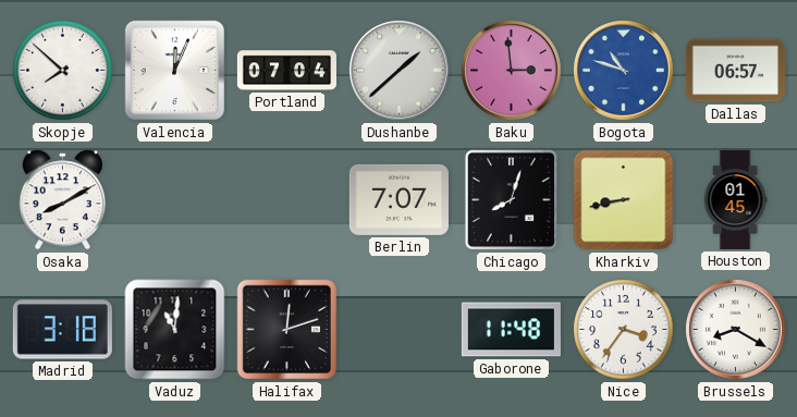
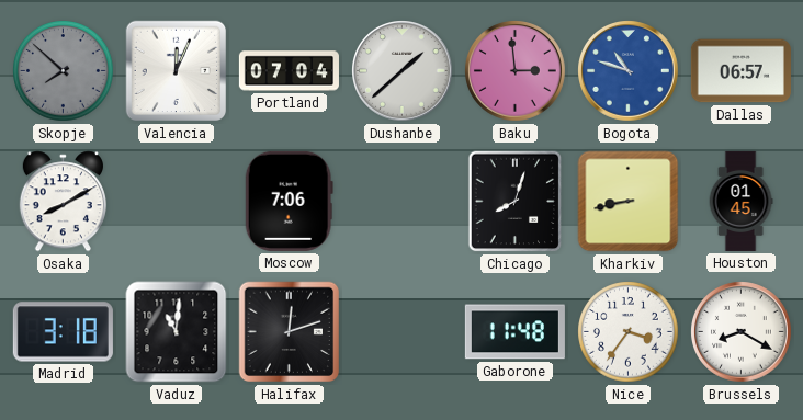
Skopje dial: white -> grey (64, 71)
Moscow: none -> 7:06 (289, 201)
Berlin: 7:07 -> none (398, 199)
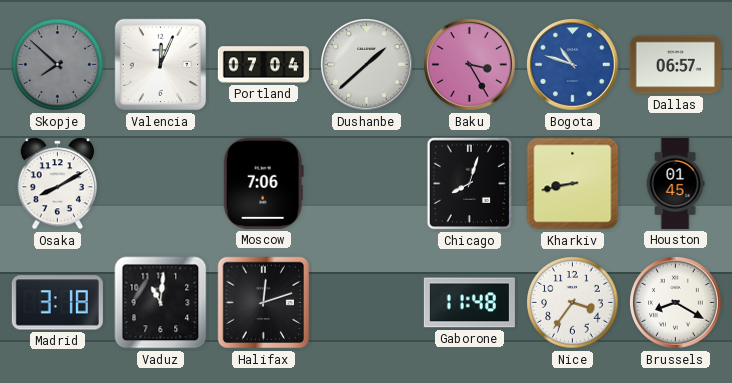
Baku: 2:59 -> 3:25 (470, 65)
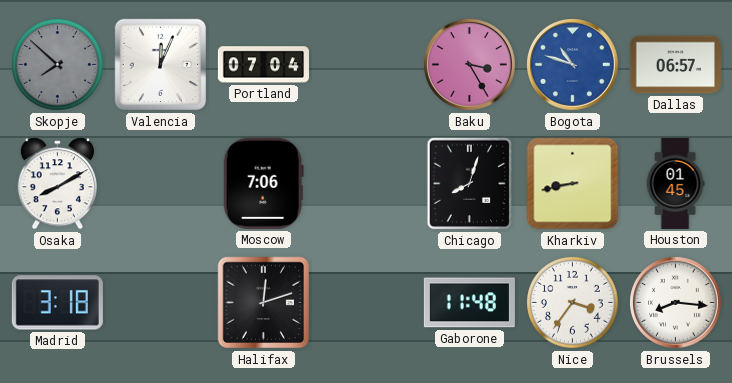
Dushanbe: 1:38 -> none (367, 65)
Vaduz: 11:01 -> none (161, 303)
Brussels: 8:20 -> 8:16 (676, 303)
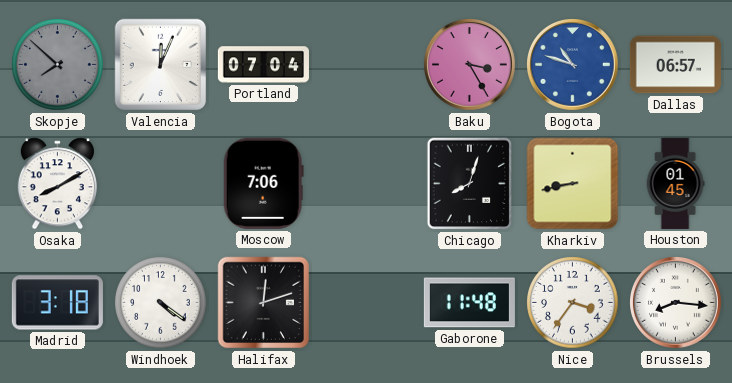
Windhoek: none -> 4:21 (161, 303)
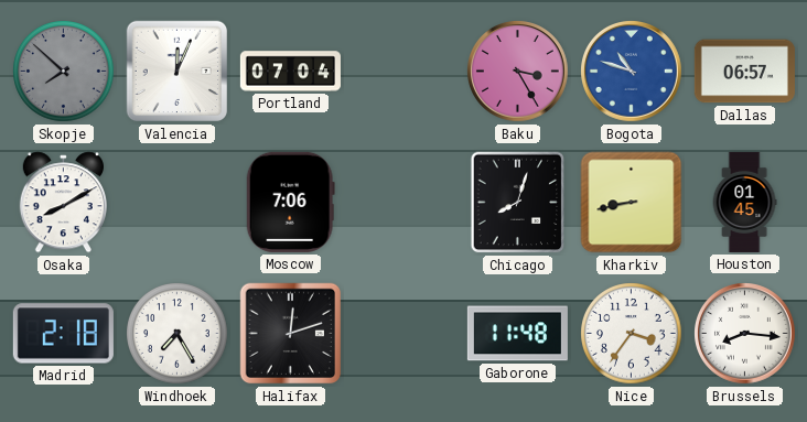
Madrid: 3:18 -> 2:18 (63, 334)
Windhoek: 4:21 -> 7:25 (177, 334)
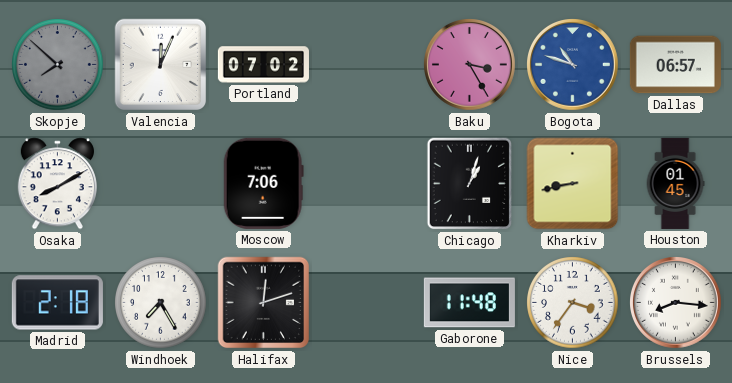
Portland: 07:04 -> 07:02 (263, 65)
Chicago: 8:03 -> 1:03 (470, 184)
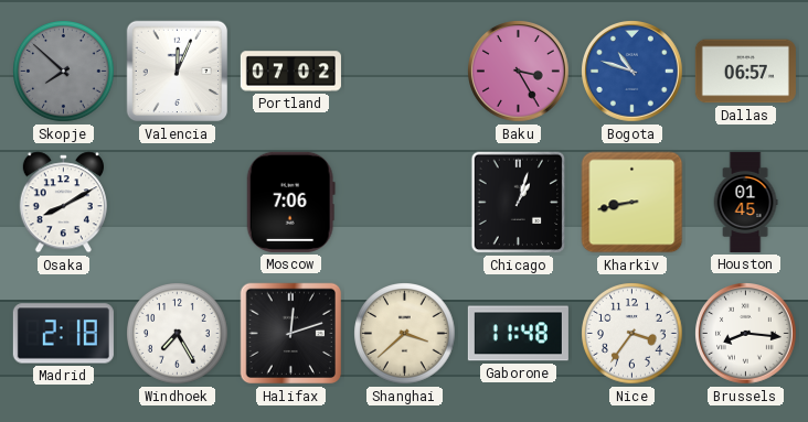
Shanghai: none -> 3:38 (405, 334)
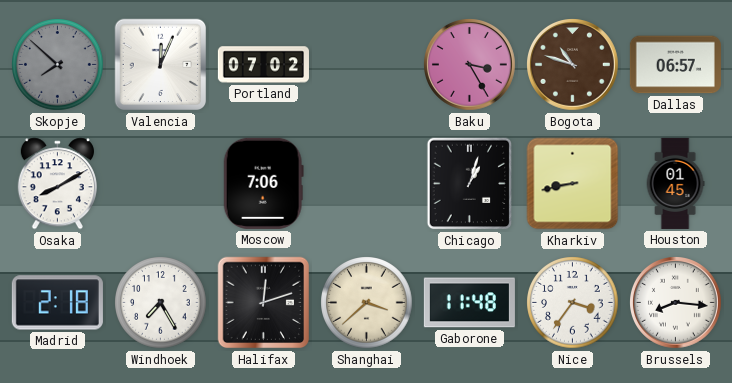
Bogota dial: blue -> brown (573, 65)
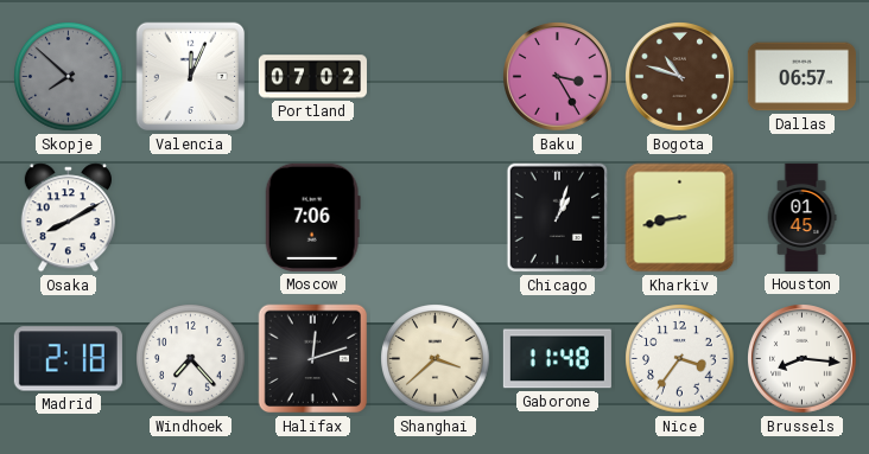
Windhoek: 7:25 -> 7:23 (191, 359)
